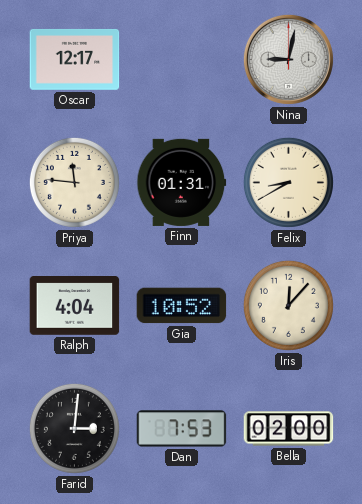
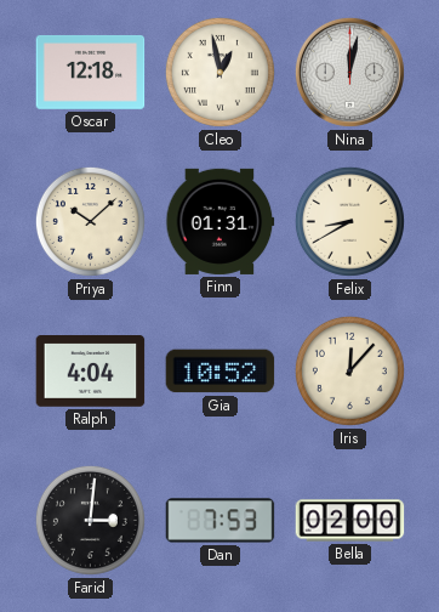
Oscar: 12:17 -> 12:18 (91, 72)
Cleo: none -> 12:58 (219, 72)
Nina: 9:02 -> 12:02 (349, 72)
Priya: 11:46 -> 10:08 (90, 221)
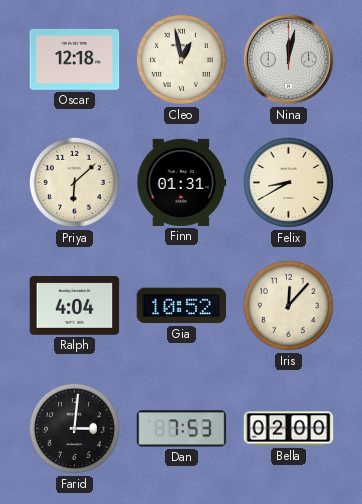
Priya: 10:08 -> 6:08 (74, 182)
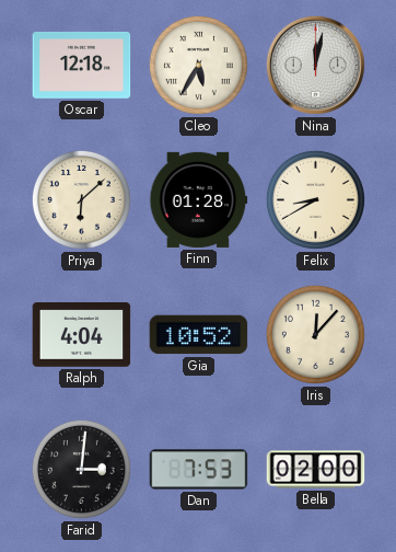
Cleo: 12:58 -> 5:35 (198, 65)
Finn: 01:31 -> 01:28 (199, 199)
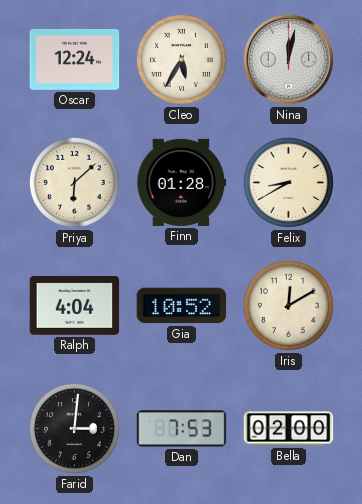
Oscar: 12:18 -> 12:24 (75, 59)
Iris: 12:07 -> 12:10 (288, 305)
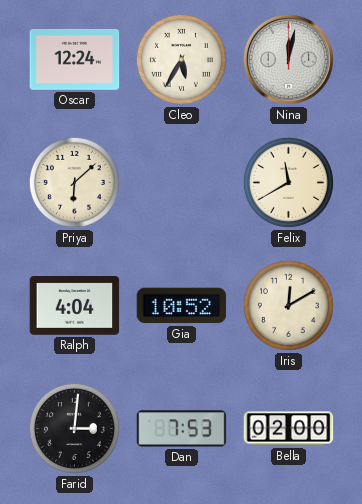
Finn: 01:28 -> none (182, 182)
Felix: 8:40 -> 11:40 (288, 182)
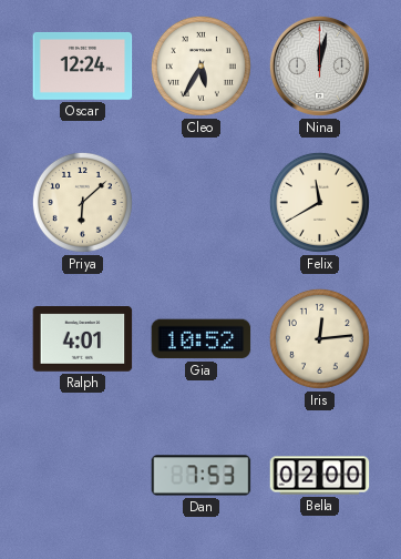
Ralph: 4:04 -> 4:01 (83, 339)
Iris: 12:10 -> 12:14 (319, 338)
Farid: 3:01 -> none (74, 428)
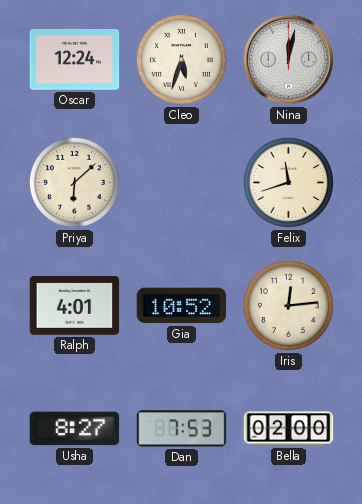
Cleo: 5:35 -> 5:33 (181, 59)
Felix: 11:40 -> 11:42 (288, 182)
Usha: none -> 8:27 (75, 429)
